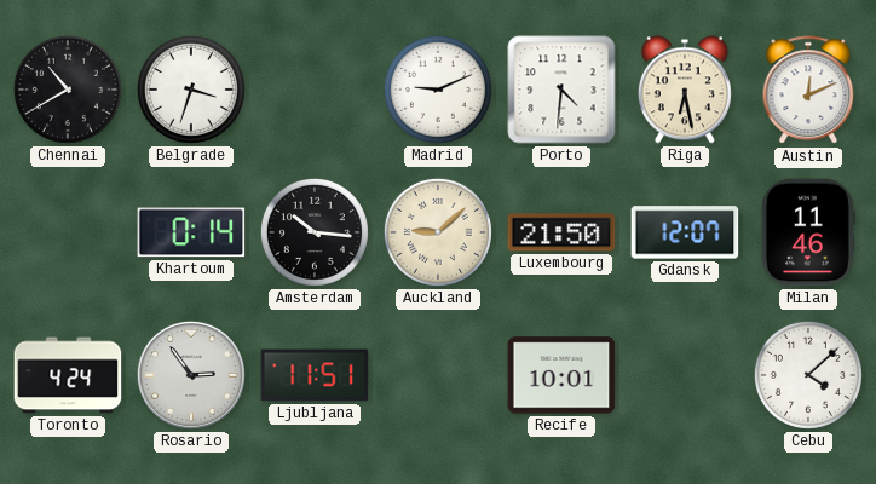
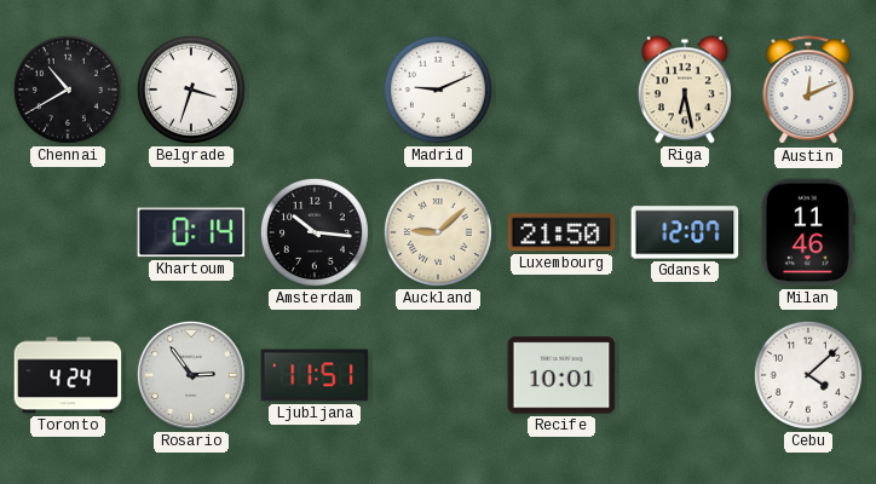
Porto: 4:31 -> none (561, 90)
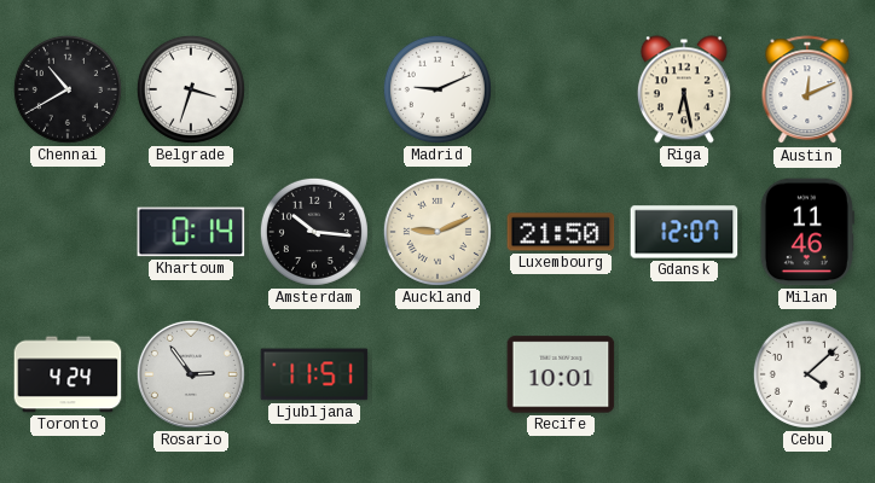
Auckland: 9:08 -> 9:11 (437, 232)
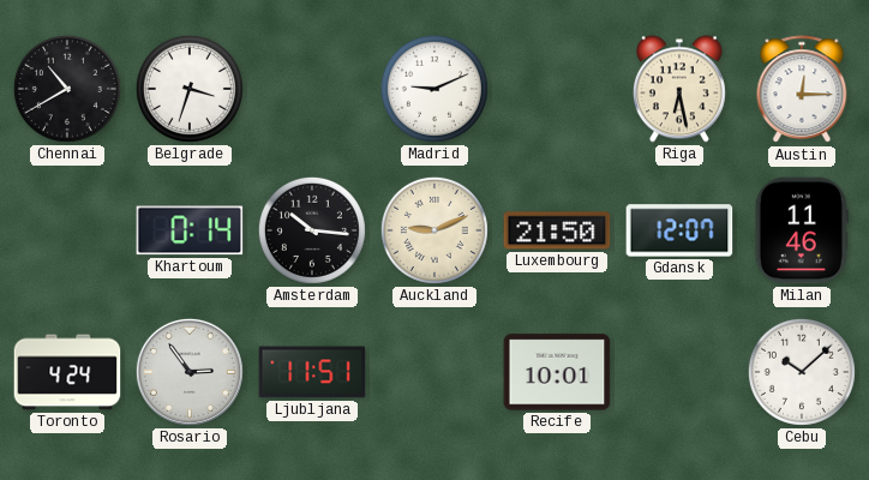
Austin: 12:11 -> 12:15 (802, 90)
Cebu: 4:08 -> 10:08 (802, 372)
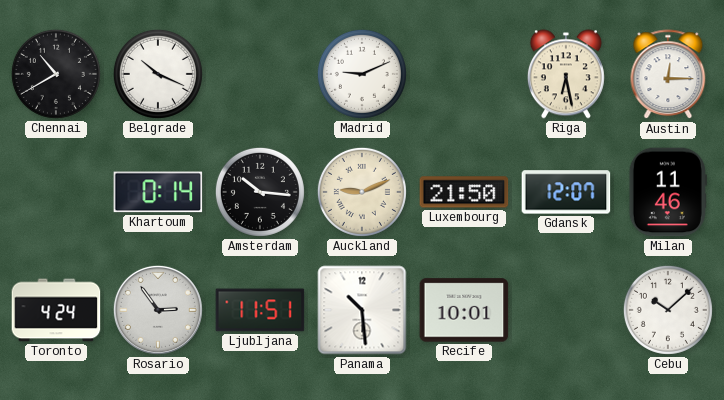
Belgrade: 3:33 -> 10:19 (158, 74)
Panama: none -> 10:29 (362, 310)
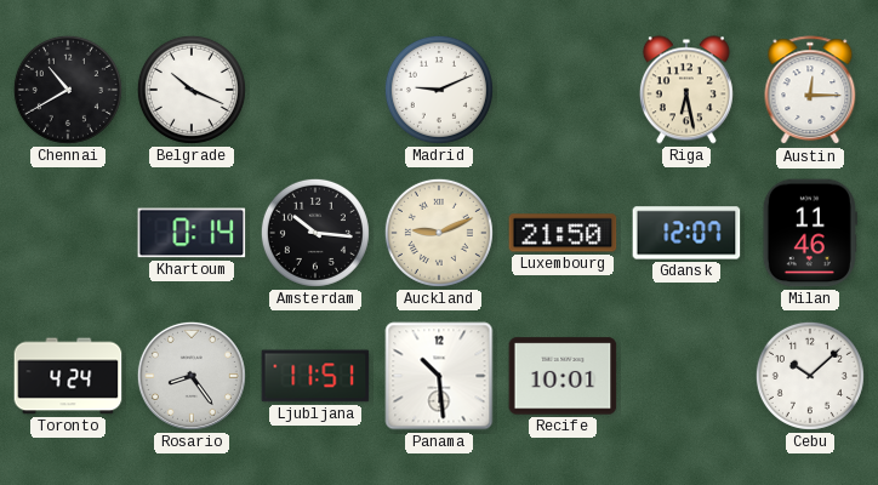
Rosario: 2:54 -> 8:24 (192, 376)
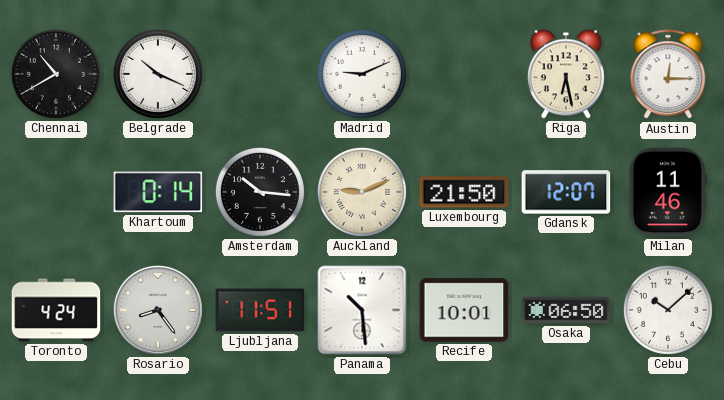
Osaka: none -> 06:50 (566, 310)
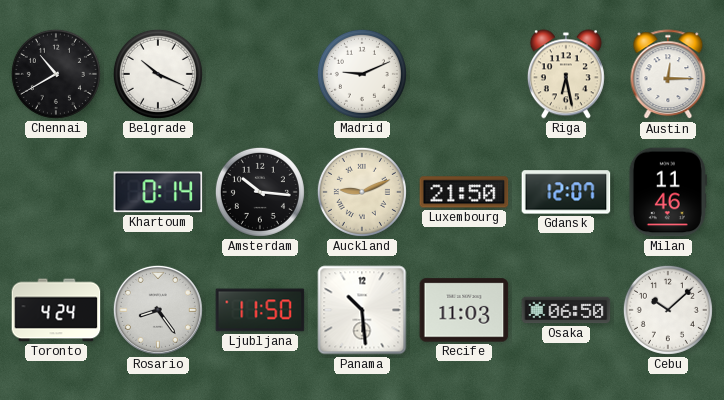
Ljubljana: 11:51 -> 11:50 (260, 310)
Recife: 10:01 -> 11:03 (464, 310)
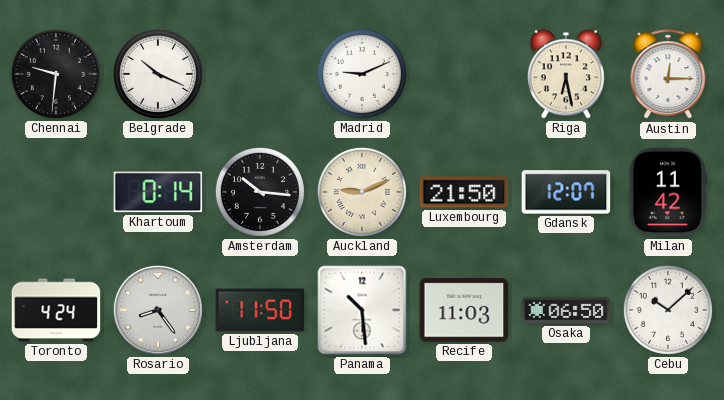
Chennai: 10:40 -> 9:31 (56, 74)
Milan: 11:46 -> 11:42 (668, 192)
